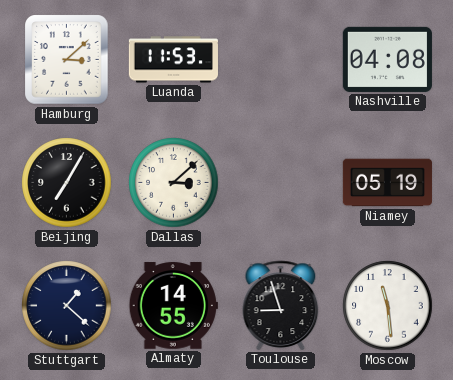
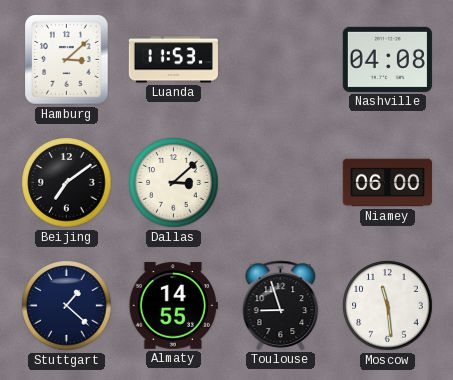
Beijing: 7:05 -> 7:09 (67, 183)
Niamey: 05:19 -> 06:00 (387, 183)
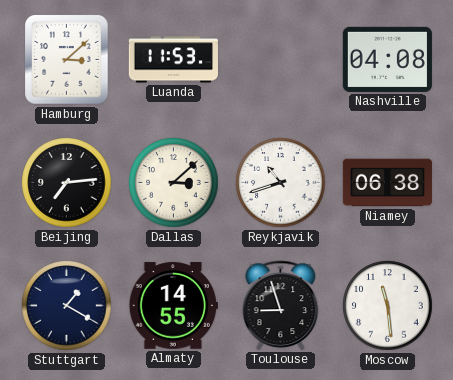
Beijing: 7:09 -> 7:14 (67, 183)
Reykjavik: none -> 10:42 (281, 183)
Niamey: 06:00 -> 06:38 (387, 183)
Stuttgart: 1:22 -> 1:20 (67, 306)
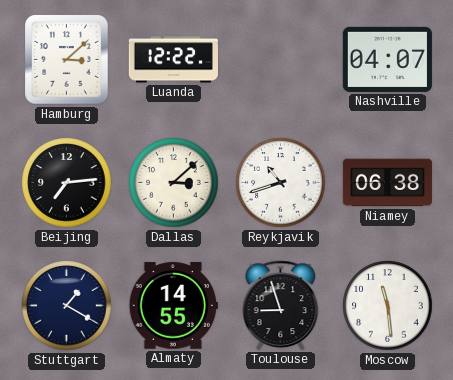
Luanda: 11:53 -> 12:22 (173, 60)
Nashville: 04:08 -> 04:07 (387, 59)
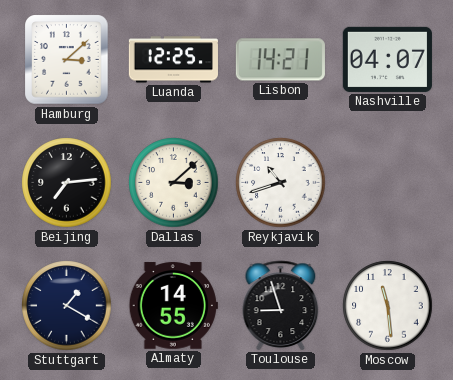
Luanda: 12:22 -> 12:25 (173, 60)
Lisbon: none -> 14:21 (280, 60)
Niamey: 06:38 -> none (387, 183)
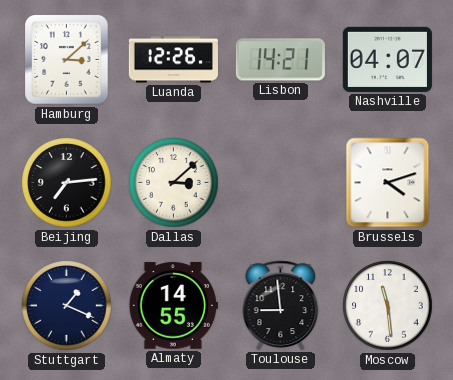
Luanda: 12:25 -> 12:26 (173, 60)
Reykjavik: 10:42 -> none (281, 183)
Brussels: none -> 4:12 (388, 183)
Stuttgart: 1:20 -> 1:19 (67, 306)
Toulouse: 8:57 -> 8:59 (281, 305)
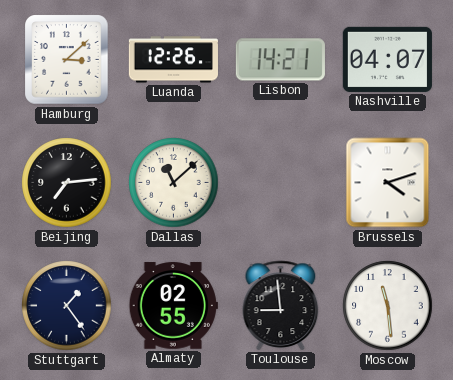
Dallas: 3:08 -> 11:08 (174, 183)
Stuttgart: 1:19 -> 1:24 (67, 306)
Almaty: 14:55 -> 02:55 (173, 306)
